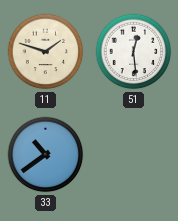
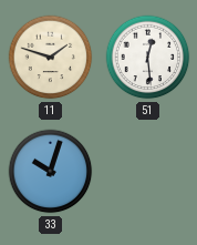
33: 10:39 -> 10:03 (51, 172)
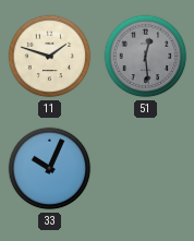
51 dial: white -> grey (146, 57)
33: 10:03 -> 10:04 (50, 169)
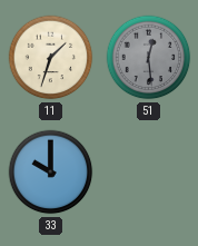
11: 1:48 -> 1:33 (51, 58)
33: 10:04 -> 10:00 (51, 173)
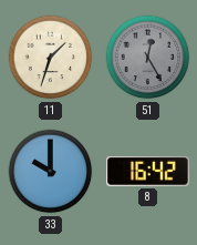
51: 12:29 -> 12:25 (148, 58)
8: none -> 16:42 (148, 172)
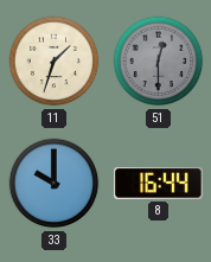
51: 12:25 -> 12:30 (159, 62)
8: 16:42 -> 16:44 (159, 184)
